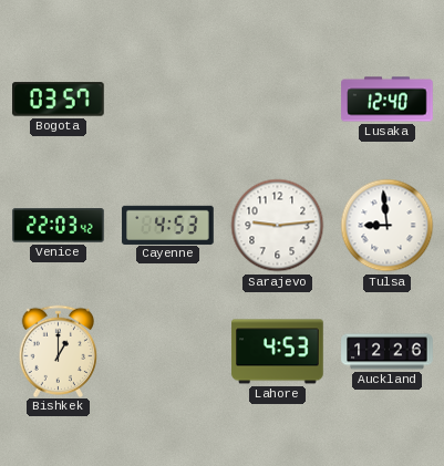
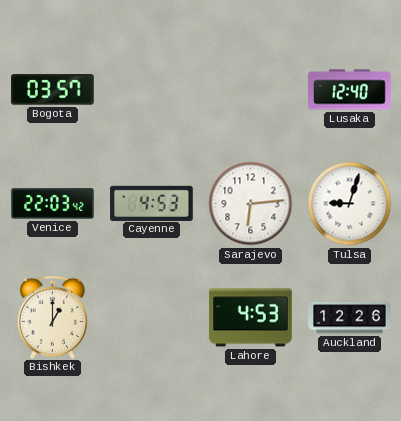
Sarajevo: 9:14 -> 6:14 (251, 204)
Tulsa: 8:59 -> 9:03 (350, 204)
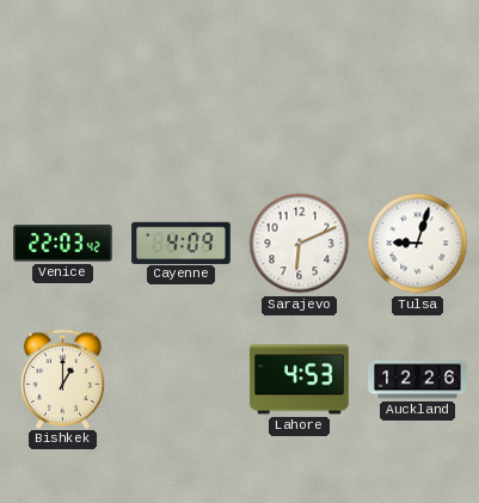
Bogota: 03:57 -> none (53, 90)
Lusaka: 12:40 -> none (350, 90)
Cayenne: 4:53 -> 4:09 (182, 243)
Sarajevo: 6:14 -> 6:11 (300, 244)
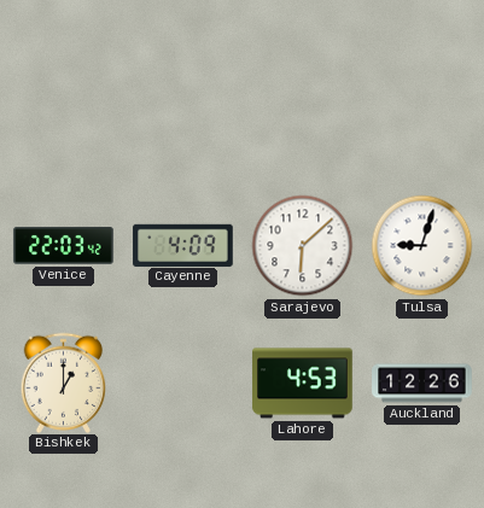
Sarajevo: 6:11 -> 6:08 (303, 246)
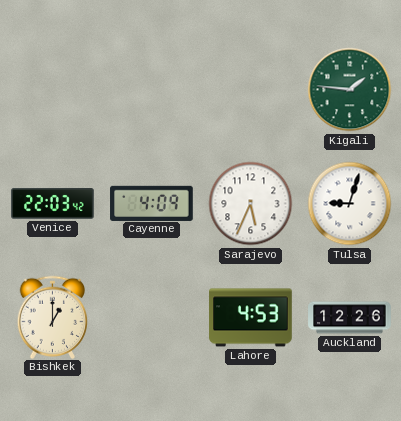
Kigali: none -> 1:46 (350, 90)
Sarajevo: 6:08 -> 5:34 (251, 204)
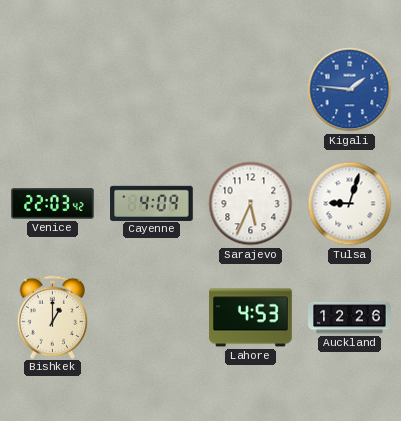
Kigali dial: green -> blue (350, 90)
